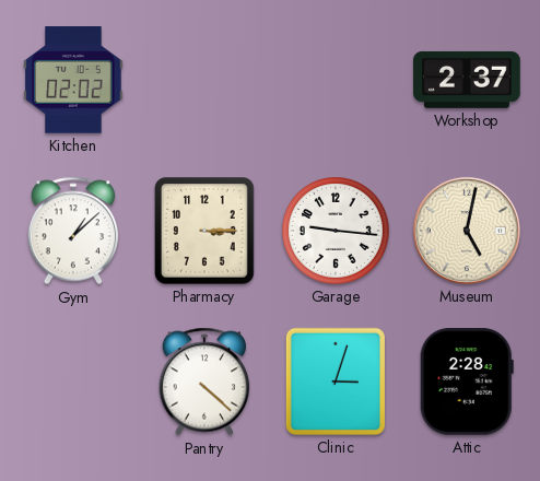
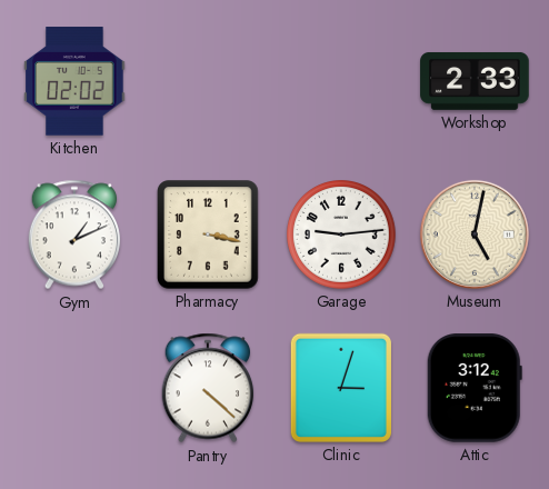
Workshop: 2:37 -> 2:33 (475, 81)
Gym: 1:08 -> 1:11 (74, 234)
Pharmacy: 3:15 -> 3:17 (208, 234)
Garage: 9:16 -> 9:14 (342, 236)
Attic: 2:28 -> 3:12 (475, 388)
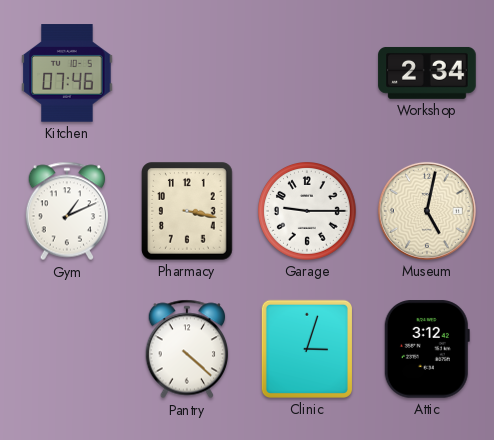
Kitchen: 02:02 -> 07:46 (67, 73)
Workshop: 2:33 -> 2:34 (427, 73)
Garage: 9:14 -> 9:15 (308, 212)
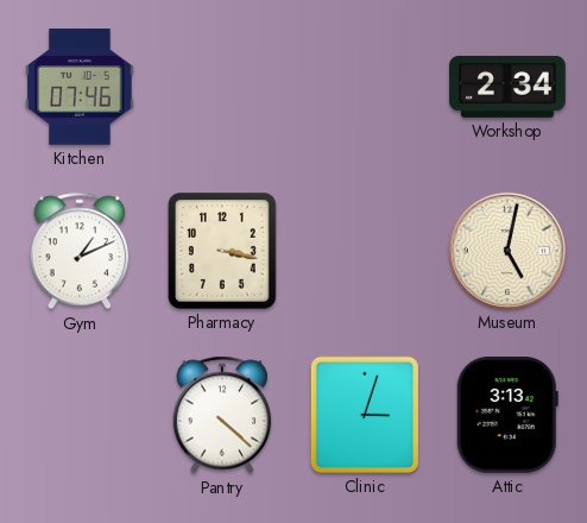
Garage: 9:15 -> none (308, 212)
Attic: 3:12 -> 3:13 (507, 415)
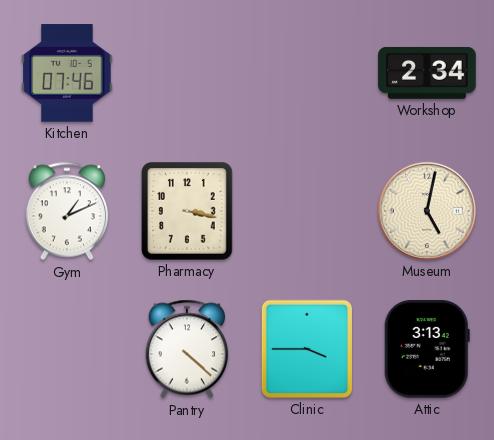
Clinic: 3:03 -> 3:45 (307, 349)
